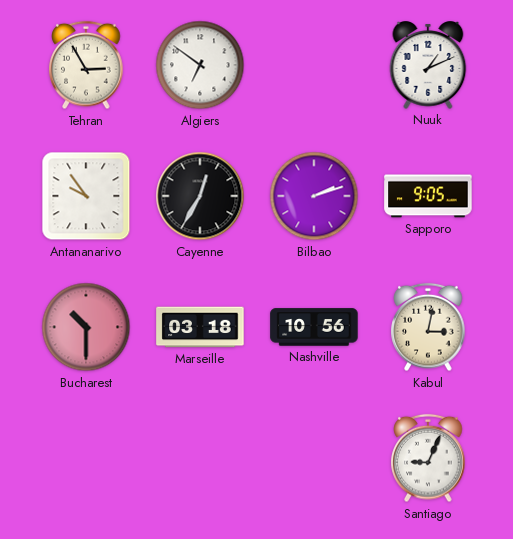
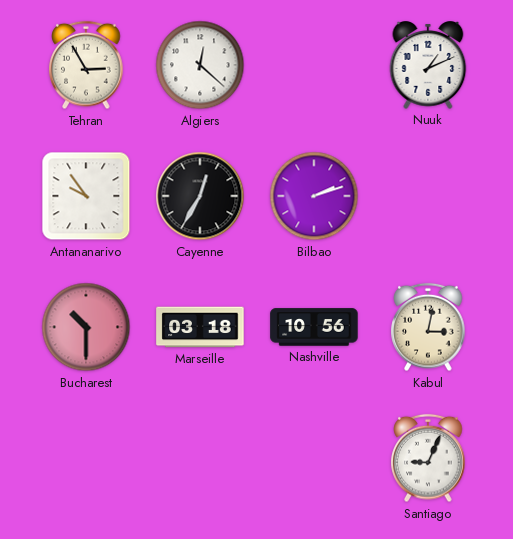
Algiers: 6:51 -> 12:22 (200, 65)
Sapporo: 9:05 -> none (428, 196)
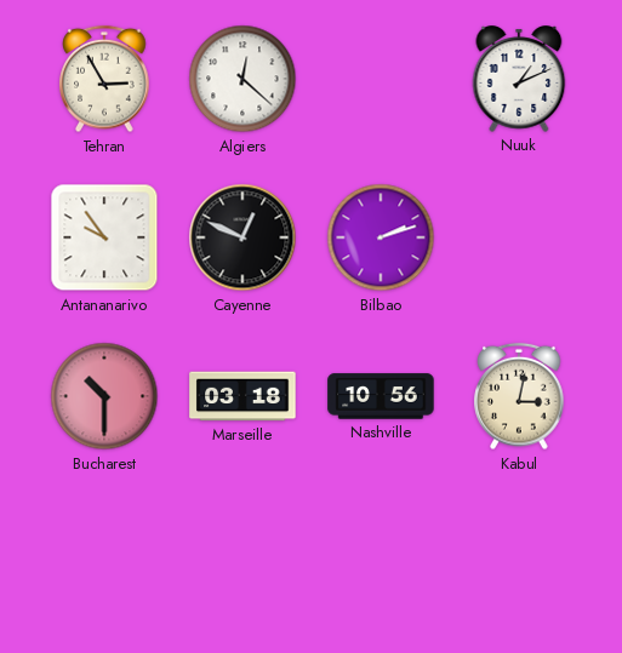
Cayenne: 12:35 -> 12:49 (242, 237)
Santiago: 9:04 -> none (428, 458)
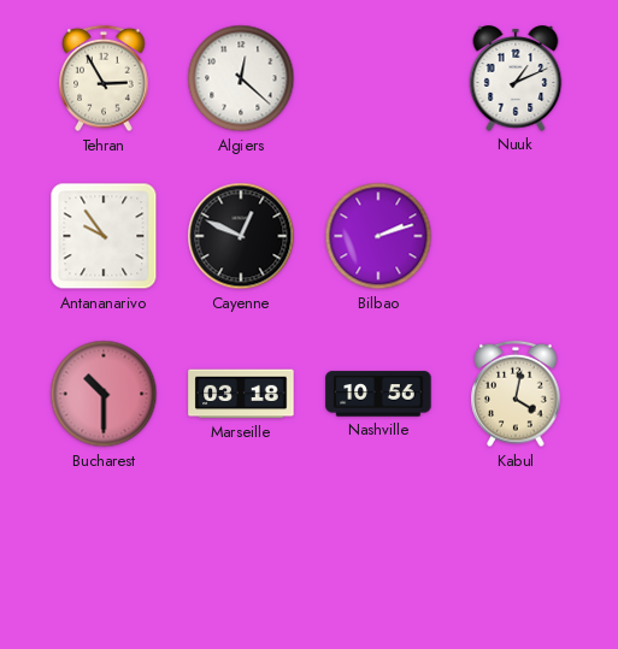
Kabul: 3:02 -> 4:02 (516, 394)
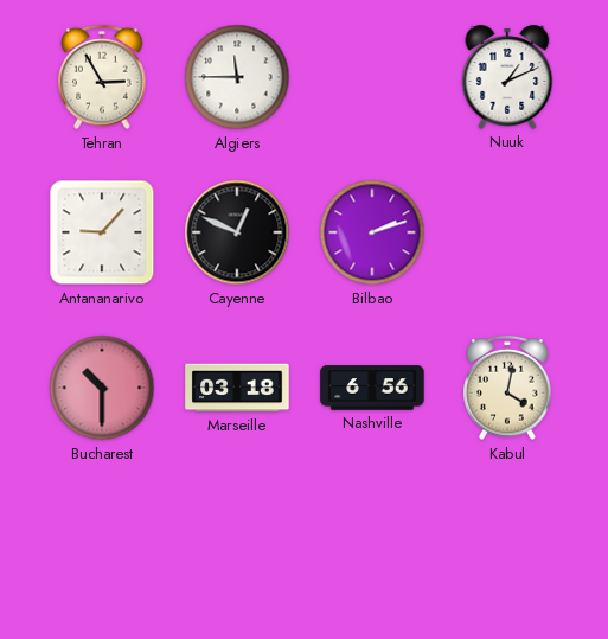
Algiers: 12:22 -> 11:45 (237, 77)
Antananarivo: 9:54 -> 9:07 (102, 232)
Nashville: 10:56 -> 6:56 (372, 388)
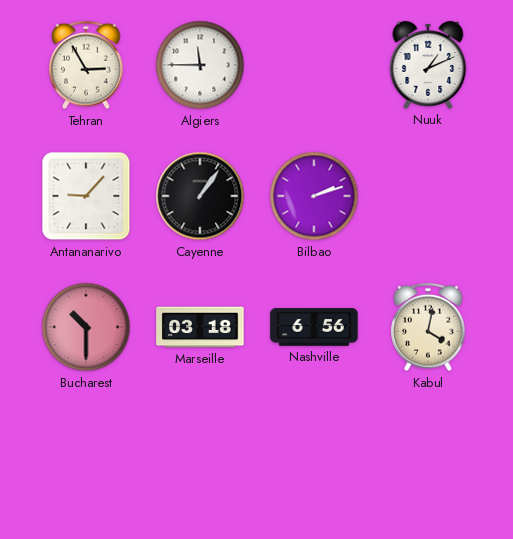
Cayenne: 12:49 -> 1:06 (200, 196)
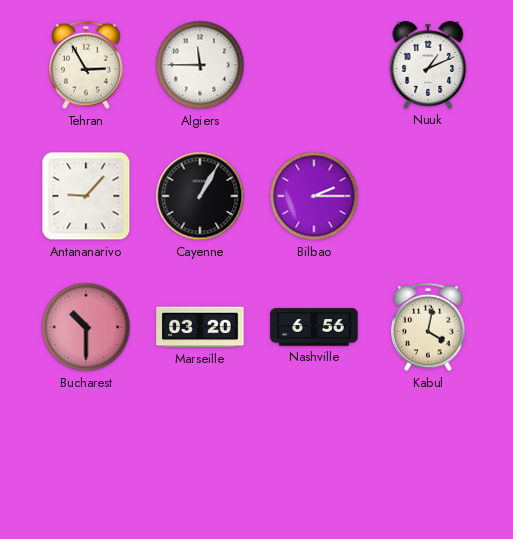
Cayenne: 1:06 -> 1:05 (200, 196)
Bilbao: 2:12 -> 2:15 (314, 196)
Marseille: 03:18 -> 03:20 (200, 327)
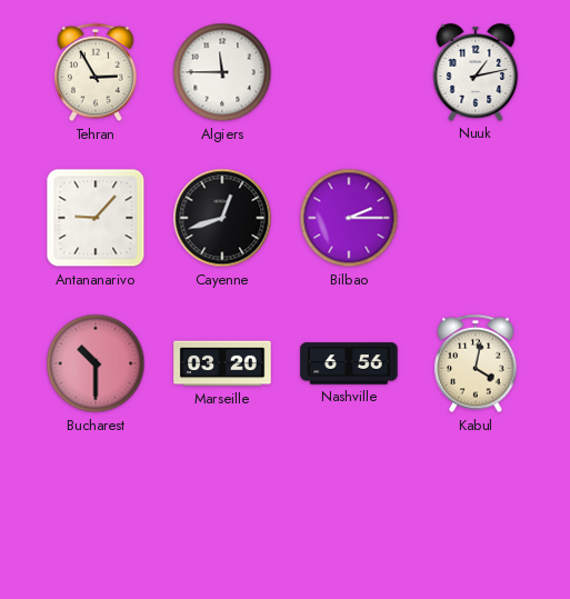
Nuuk: 1:11 -> 1:13 (476, 72)
Cayenne: 1:05 -> 12:42 (222, 218)
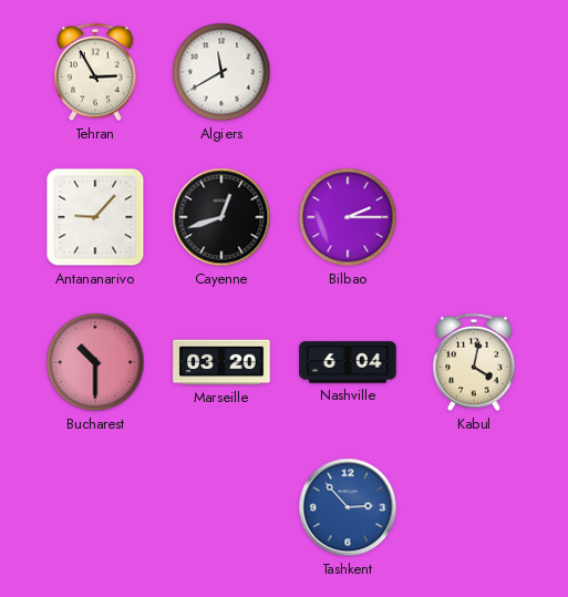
Algiers: 11:45 -> 11:40 (221, 72)
Nuuk: 1:13 -> none (476, 72)
Nashville: 6:56 -> 6:04 (348, 362)
Tashkent: none -> 2:53 (348, 507)
